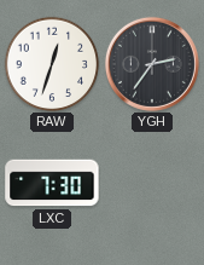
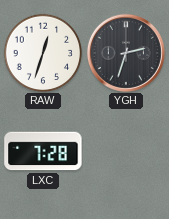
YGH: 2:36 -> 2:33 (126, 53)
LXC: 7:30 -> 7:28 (43, 151)
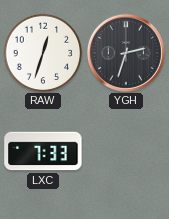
LXC: 7:28 -> 7:33 (43, 151)
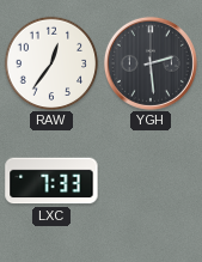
RAW: 12:33 -> 12:36 (51, 63)
YGH: 2:33 -> 2:29 (151, 63)
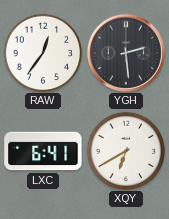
LXC: 7:33 -> 6:41 (43, 151)
XQY: none -> 6:40 (126, 151)
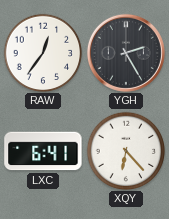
YGH: 2:29 -> 2:25 (126, 53)
XQY: 6:40 -> 6:23 (126, 151)
